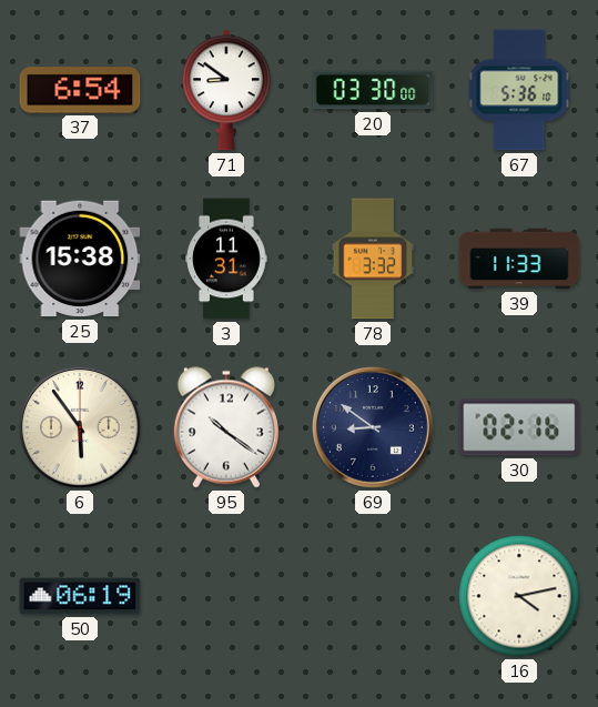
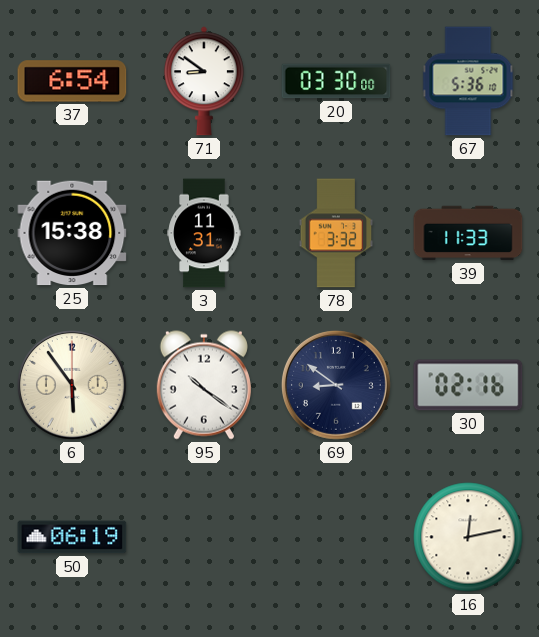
16: 4:13 -> 12:13 (468, 537)
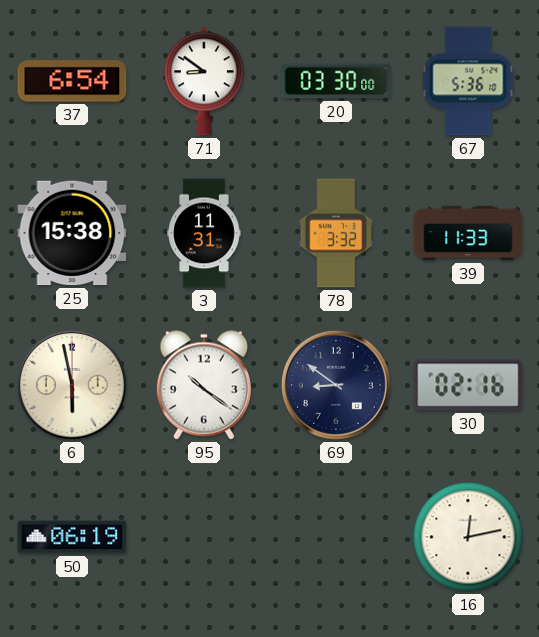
6: 5:54 -> 5:58 (72, 385)
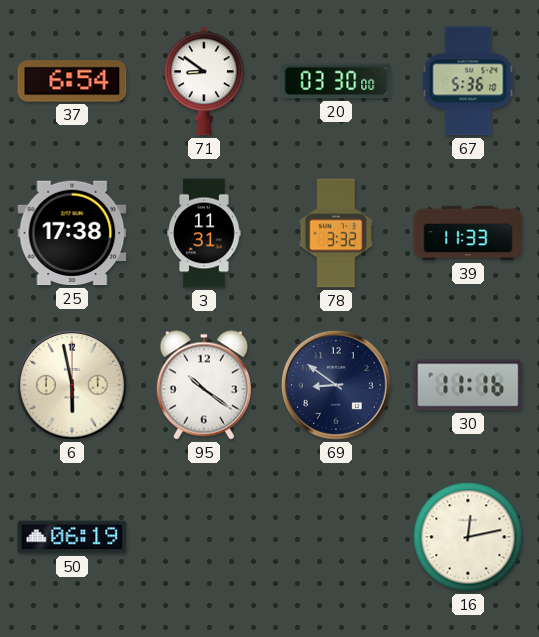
25: 15:38 -> 17:38 (72, 233)
30: 02:16 -> 11:16 (468, 385)
